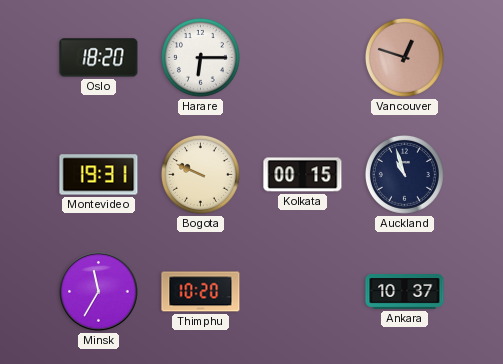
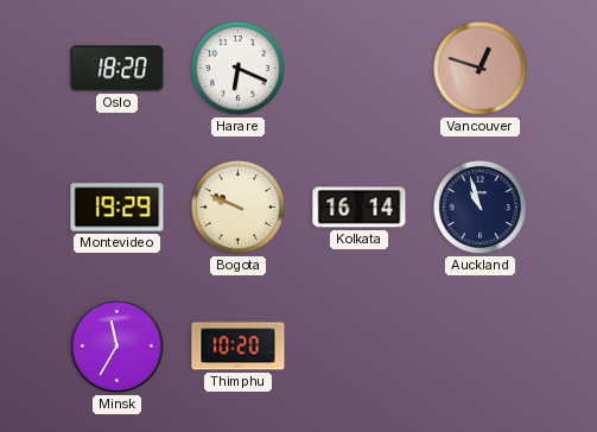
Harare: 6:15 -> 6:19 (237, 68)
Montevideo: 19:31 -> 19:29 (118, 208)
Kolkata: 00:15 -> 16:14 (360, 208)
Ankara: 10:37 -> none (405, 292)
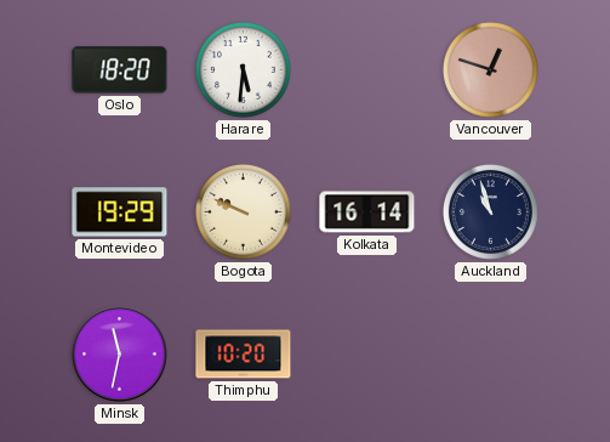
Harare: 6:19 -> 5:31 (243, 69)
Minsk: 11:35 -> 11:32 (120, 355)
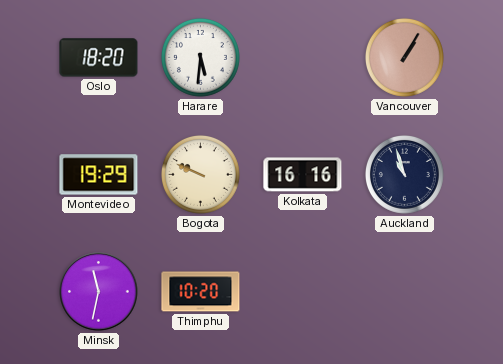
Vancouver: 12:48 -> 1:05 (404, 57)
Kolkata: 16:14 -> 16:16 (303, 175)
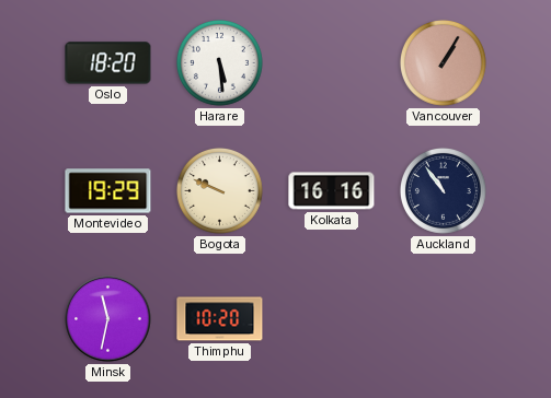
Harare: 5:31 -> 5:29 (219, 62)
Auckland: 10:57 -> 10:54 (443, 190)
